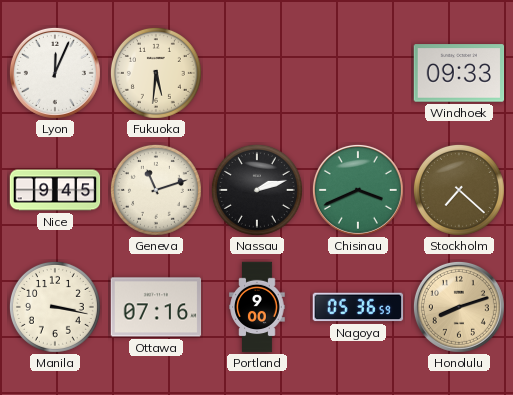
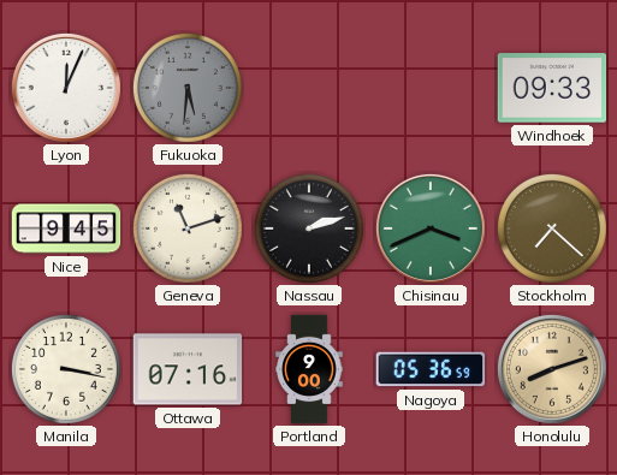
Fukuoka dial: cream -> grey (188, 88)
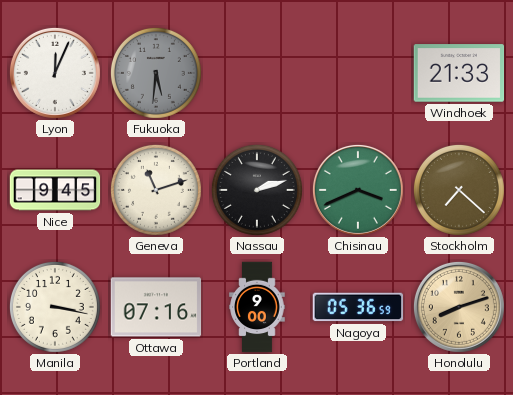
Windhoek: 09:33 -> 21:33 (459, 73)
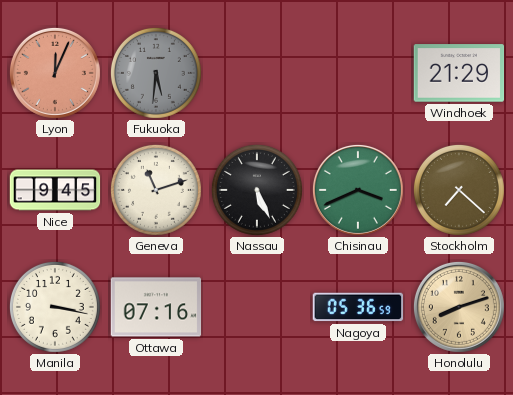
Lyon dial: white -> salmon (55, 73)
Windhoek: 21:33 -> 21:29 (459, 73)
Nassau: 2:12 -> 5:26 (257, 190)
Portland: 9:00 -> none (257, 307)
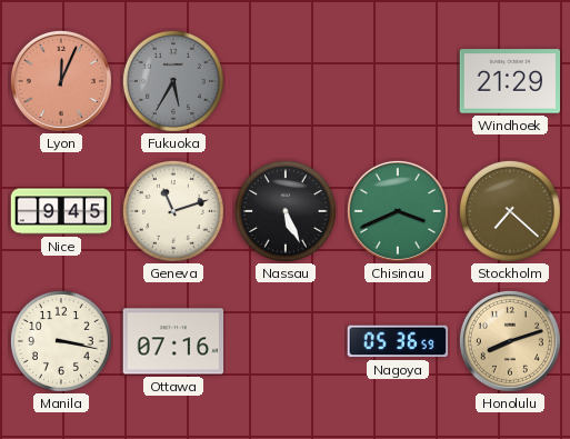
Fukuoka: 5:31 -> 5:35 (173, 81)
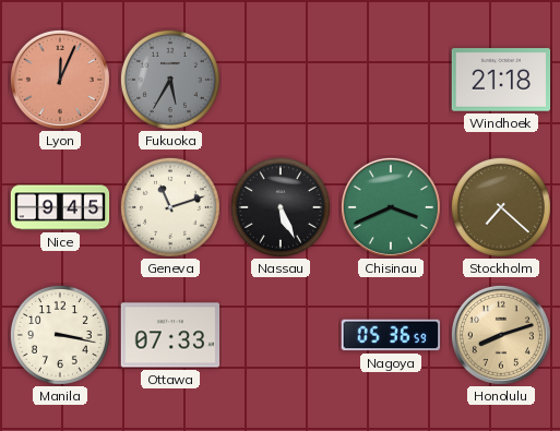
Windhoek: 21:29 -> 21:18 (501, 80)
Ottawa: 07:16 -> 07:33 (170, 335)
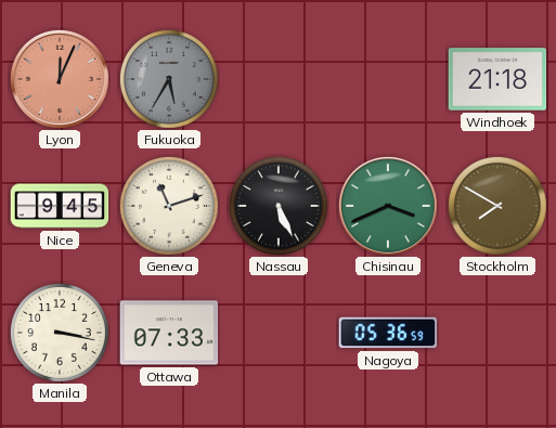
Stockholm: 7:22 -> 7:50 (497, 206)
Honolulu: 8:12 -> none (501, 335)
